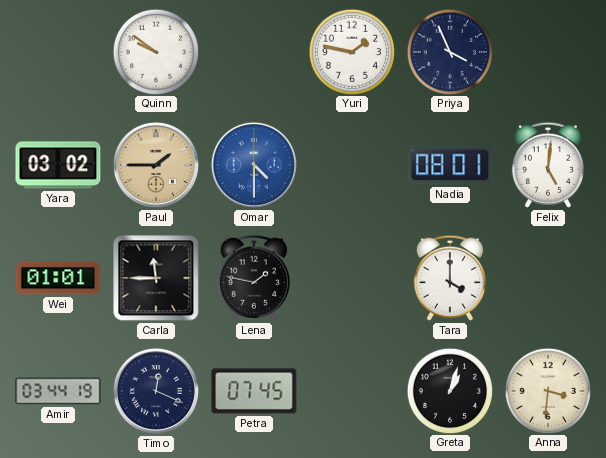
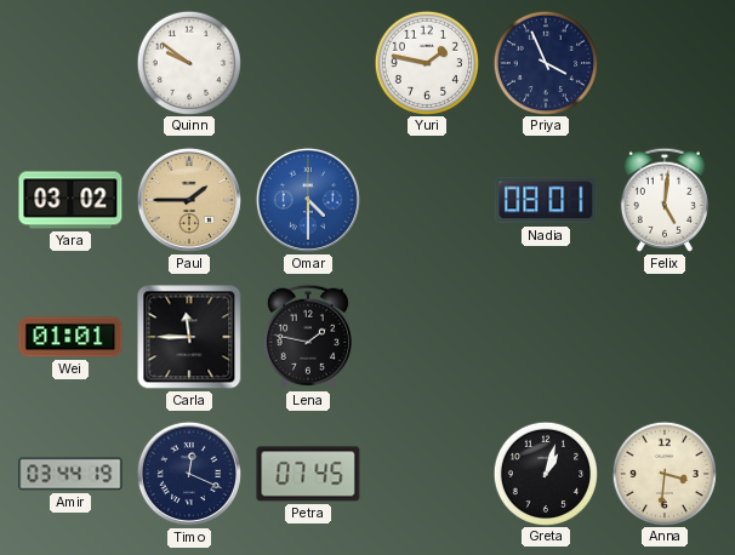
Tara: 4:00 -> none (450, 278)
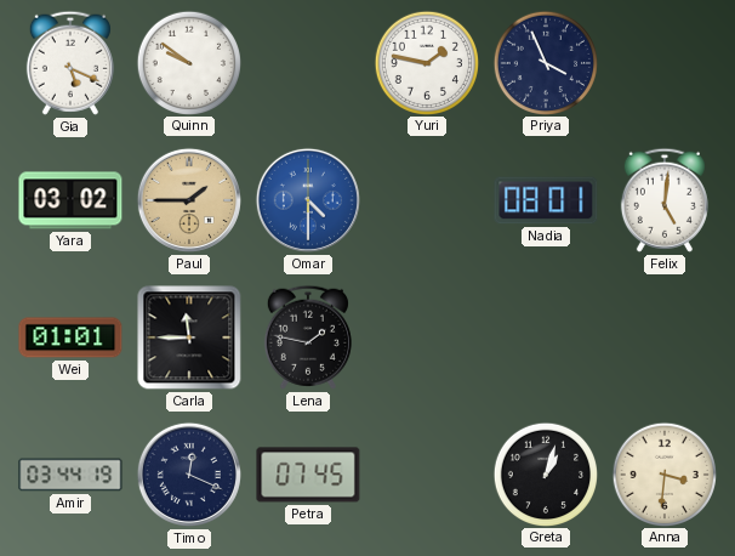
Gia: none -> 5:19 (70, 63)
